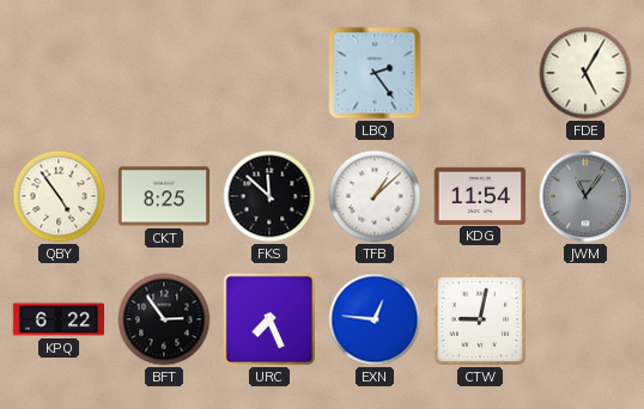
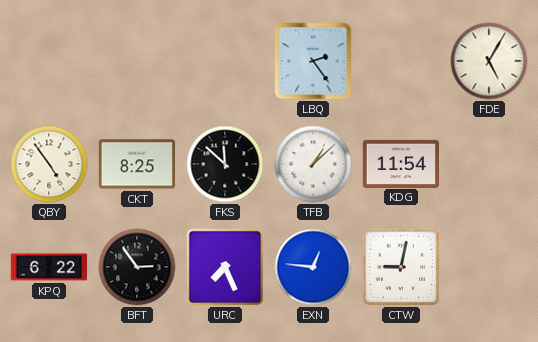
JWM: 11:06 -> none (585, 196)
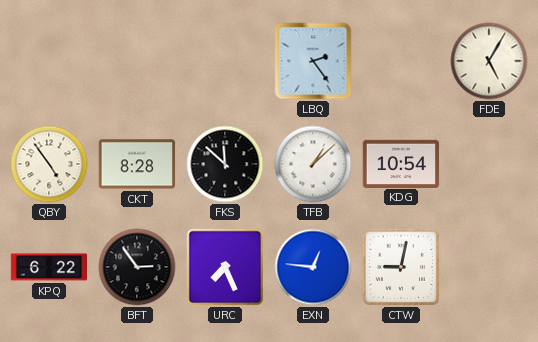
CKT: 8:25 -> 8:28 (137, 164)
KDG: 11:54 -> 10:54 (401, 163)
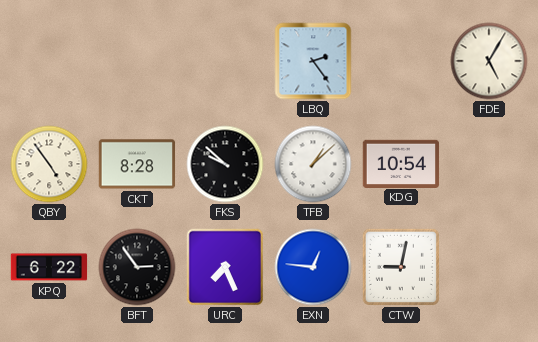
FKS: 11:52 -> 9:52 (225, 164)
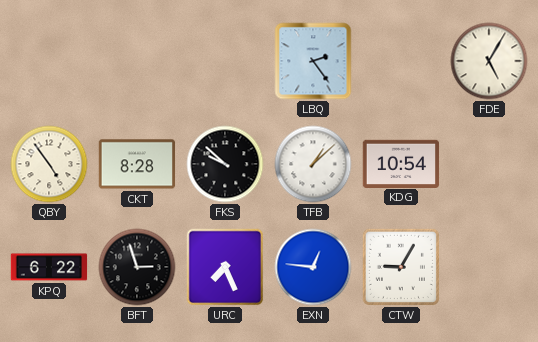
BFT: 2:54 -> 2:57 (137, 267)
CTW: 9:02 -> 9:05 (401, 267)
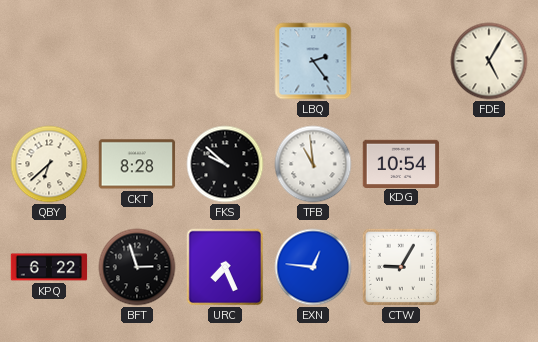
QBY: 4:54 -> 6:38 (49, 164)
TFB: 1:08 -> 10:59 (313, 164)
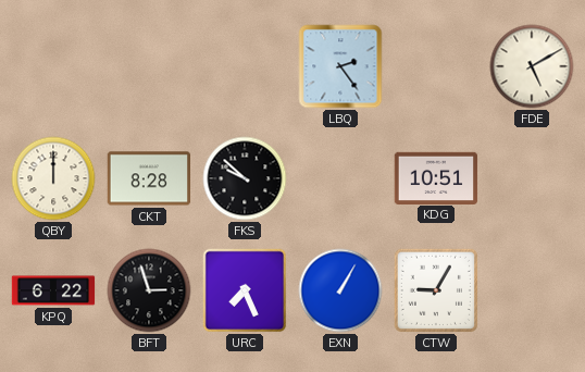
FDE: 5:05 -> 5:10 (532, 66)
QBY: 6:38 -> 12:00 (53, 178)
TFB: 10:59 -> none (313, 164)
KDG: 10:54 -> 10:51 (436, 177)
EXN: 12:46 -> 1:05 (340, 290)
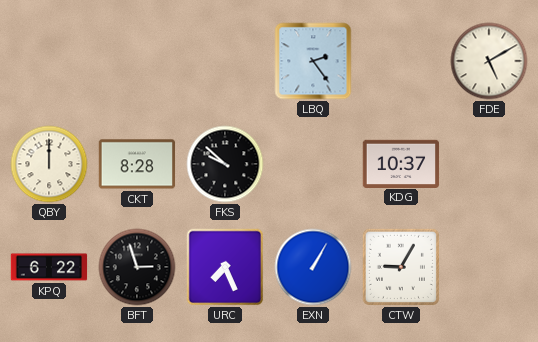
KDG: 10:51 -> 10:37 (401, 163)
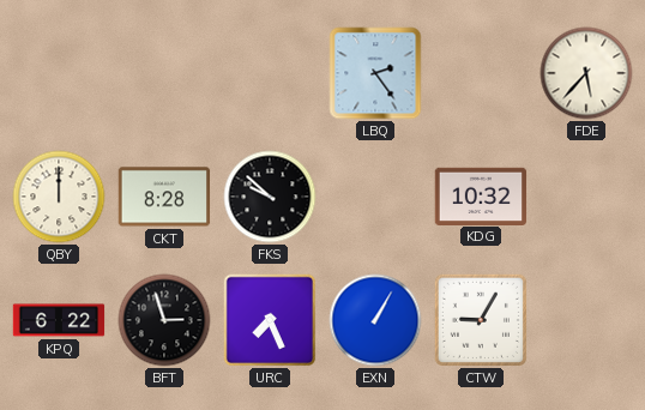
FDE: 5:10 -> 5:37 (586, 73)
KDG: 10:37 -> 10:32 (481, 195)
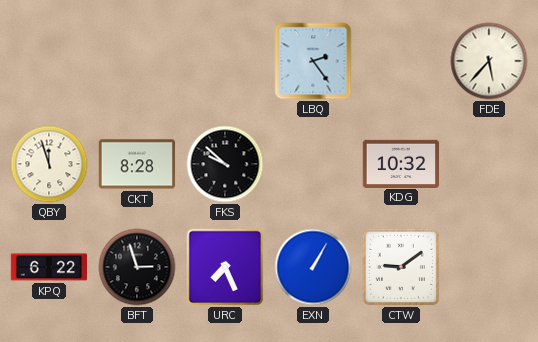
QBY: 12:00 -> 11:57 (49, 164)
CTW: 9:05 -> 9:09 (401, 267)
